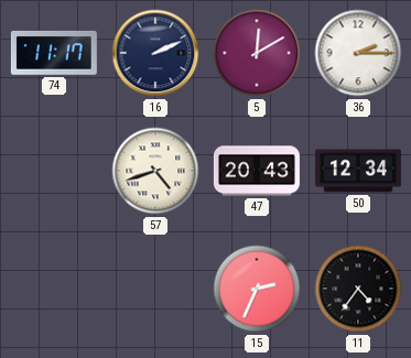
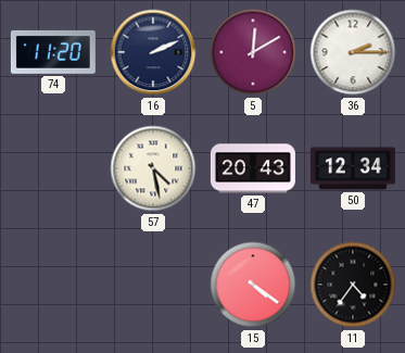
74: 11:17 -> 11:20 (53, 52)
57: 4:42 -> 4:28 (153, 168)
15: 2:34 -> 4:21 (253, 285)
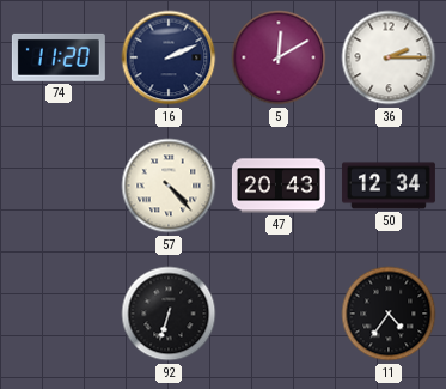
57: 4:28 -> 4:23 (169, 186)
92: none -> 6:33 (169, 314)
15: 4:21 -> none (253, 285)
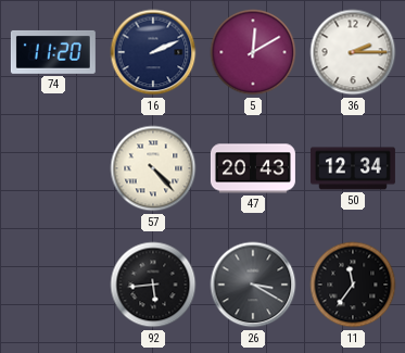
92: 6:33 -> 5:44 (153, 285)
26: none -> 3:20 (253, 285)
11: 4:36 -> 11:36 (353, 285)
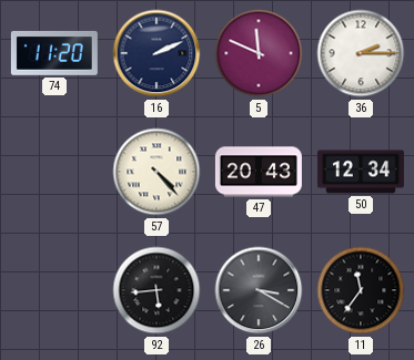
5: 12:10 -> 11:49 (259, 53)
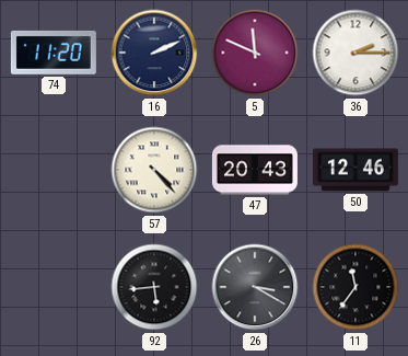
50: 12:34 -> 12:46 (355, 170)
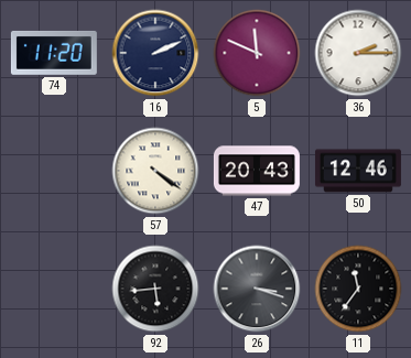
57: 4:23 -> 4:21 (155, 171)
26: 3:20 -> 3:18 (257, 289)
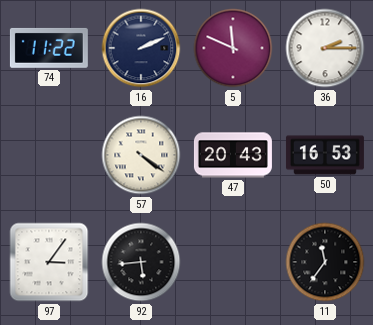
74: 11:20 -> 11:22 (49, 48)
50: 12:46 -> 16:53 (325, 155)
97: none -> 3:06 (49, 262)
26: 3:18 -> none (257, 289)
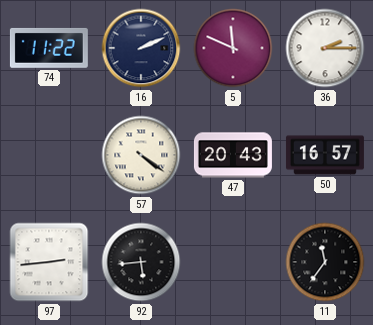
50: 16:53 -> 16:57 (325, 155)
97: 3:06 -> 2:44 (49, 262)
